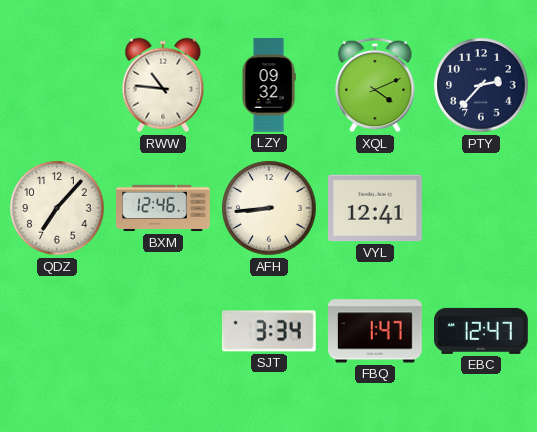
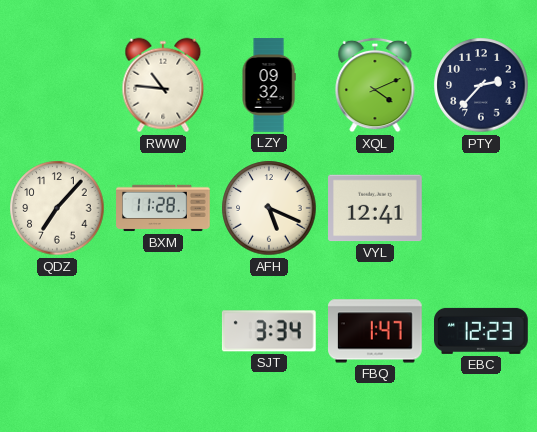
BXM: 12:46 -> 11:28 (163, 208)
AFH: 8:44 -> 5:19 (269, 208)
EBC: 12:47 -> 12:23 (482, 331)
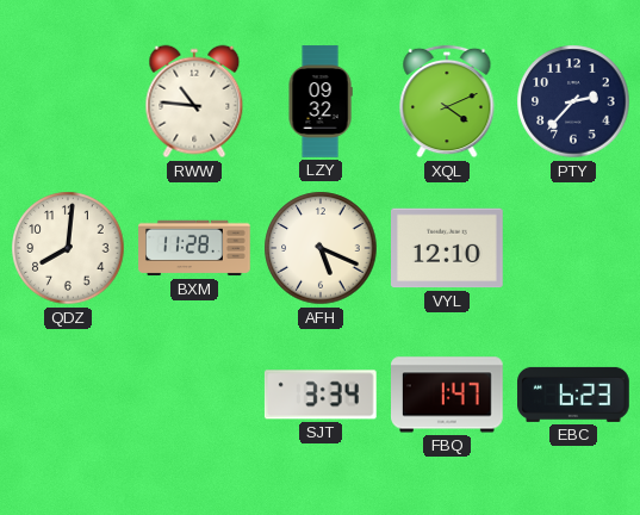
QDZ: 7:07 -> 8:01 (68, 248)
VYL: 12:41 -> 12:10 (448, 248)
EBC: 12:23 -> 6:23 (574, 395)
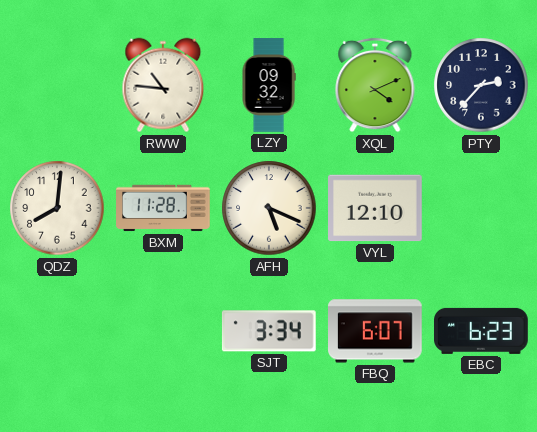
FBQ: 1:47 -> 6:07 (376, 331)
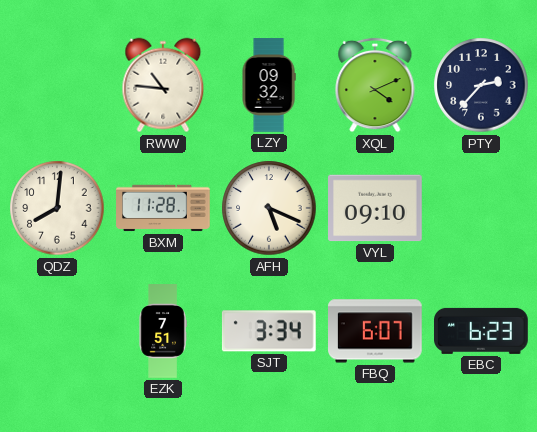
VYL: 12:10 -> 09:10 (376, 208)
EZK: none -> 7:51 (163, 331)
